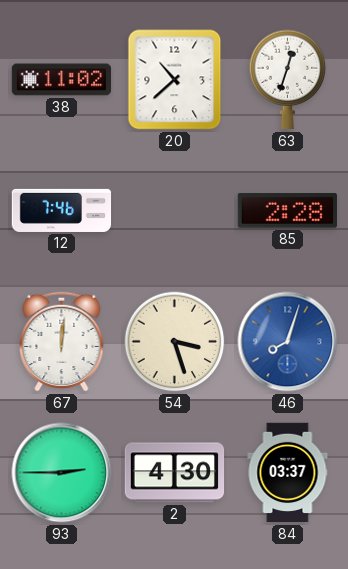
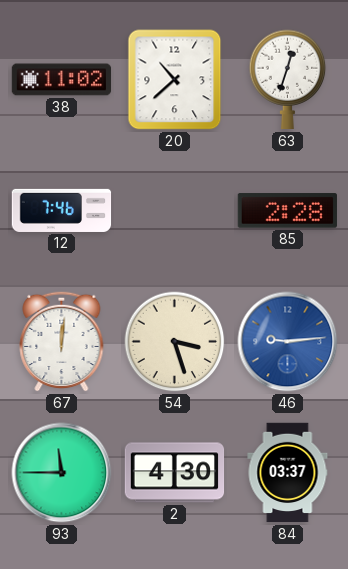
46: 8:03 -> 9:14 (288, 342)
93: 2:45 -> 11:45 (62, 473)
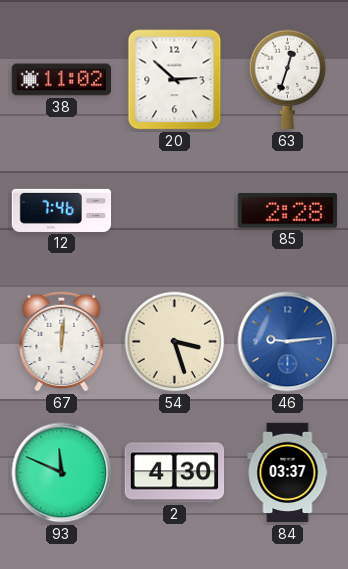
20: 10:38 -> 2:52 (175, 80)
93: 11:45 -> 11:49 (62, 473)
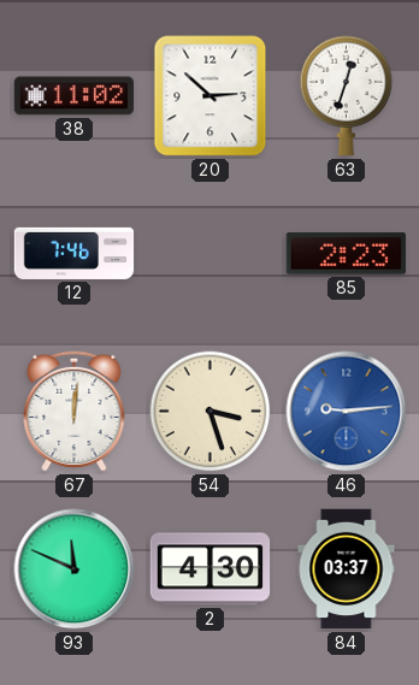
85: 2:28 -> 2:23 (346, 254)
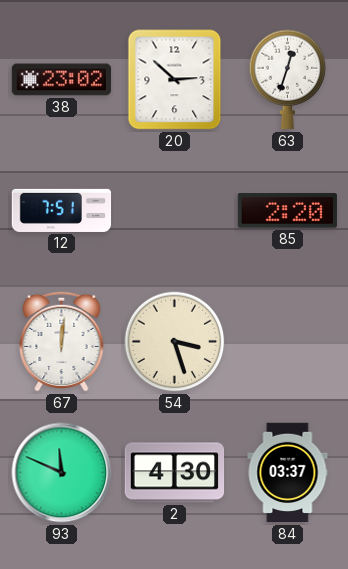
38: 11:02 -> 23:02 (62, 80)
12: 7:46 -> 7:51 (62, 210)
85: 2:23 -> 2:20 (287, 211)
46: 9:14 -> none (347, 412)
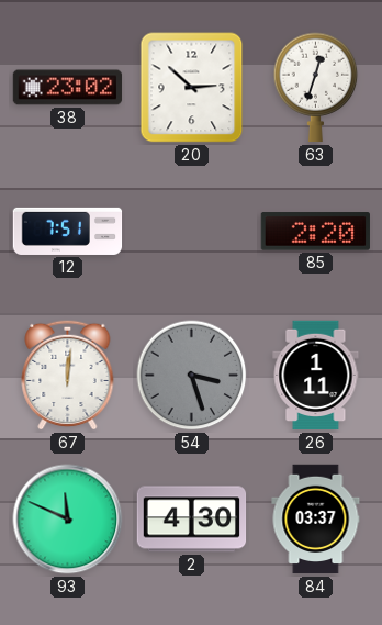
54 dial: cream -> grey (192, 376)
26: none -> 1:11 (316, 376)
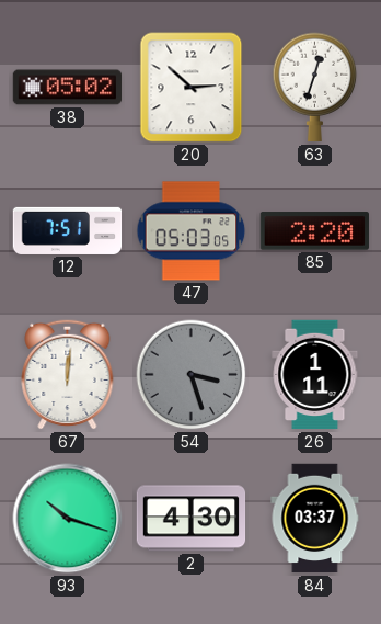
38: 23:02 -> 05:02 (68, 88)
47: none -> 05:03 (192, 231)
93: 11:49 -> 10:18 (68, 519)
